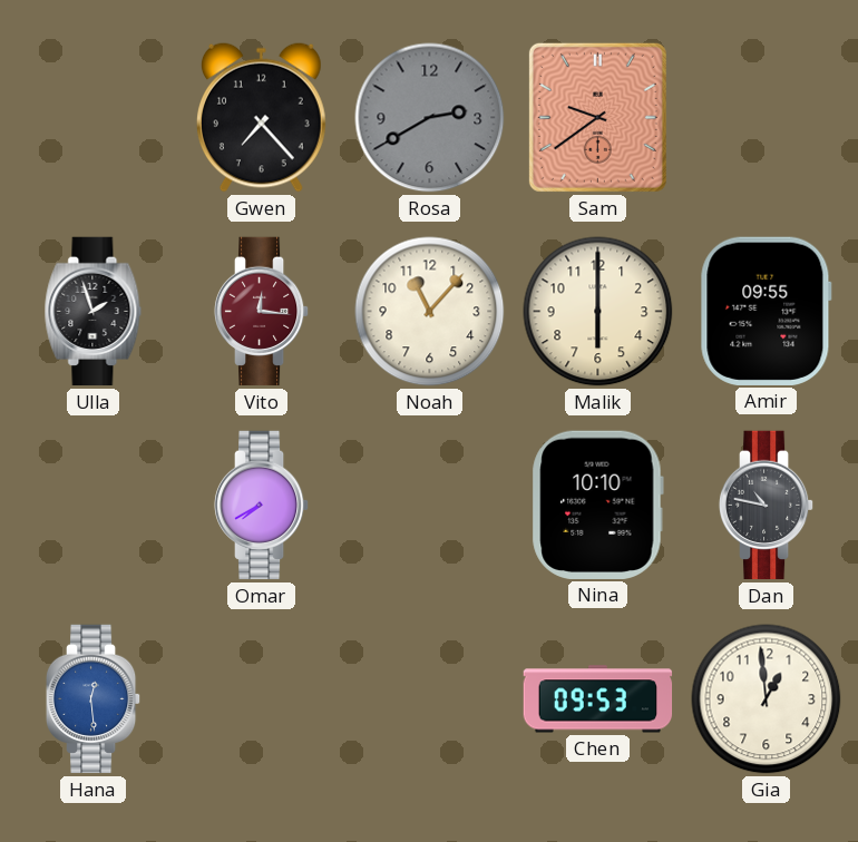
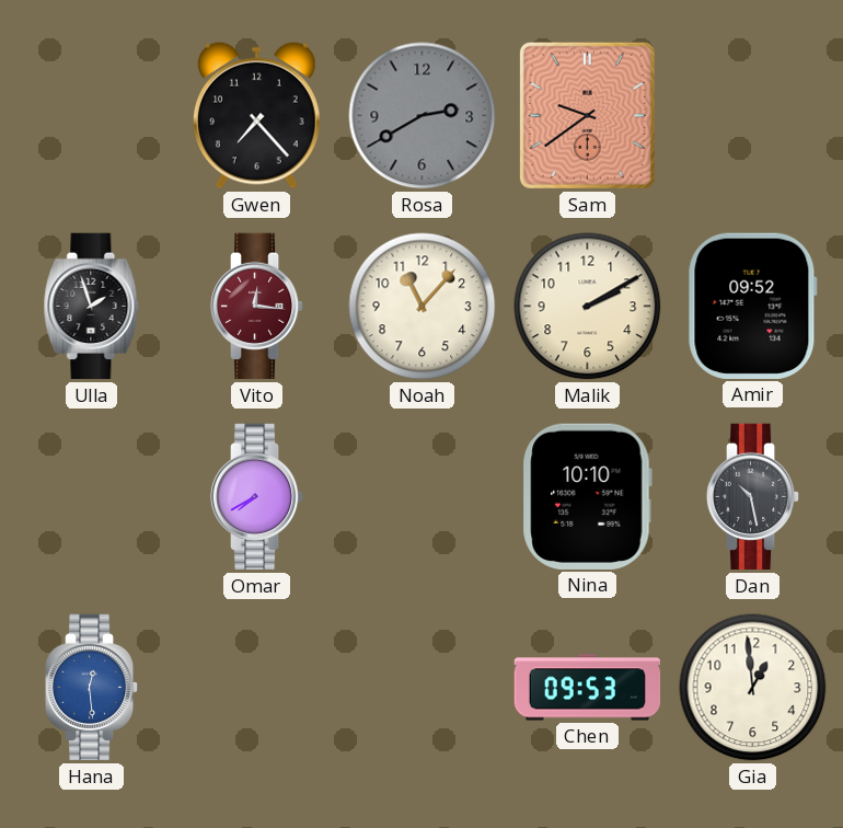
Malik: 6:00 -> 2:10 (588, 307)
Amir: 09:55 -> 09:52 (752, 306)
Dan: 10:47 -> 10:28 (753, 497)
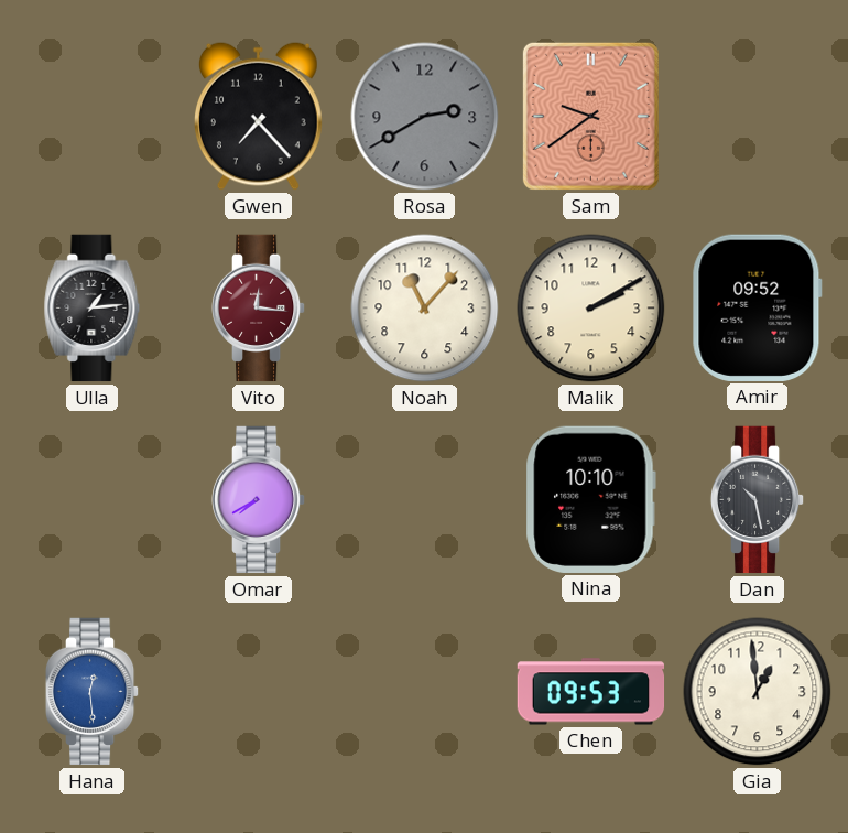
Ulla: 1:57 -> 1:14 (93, 309)
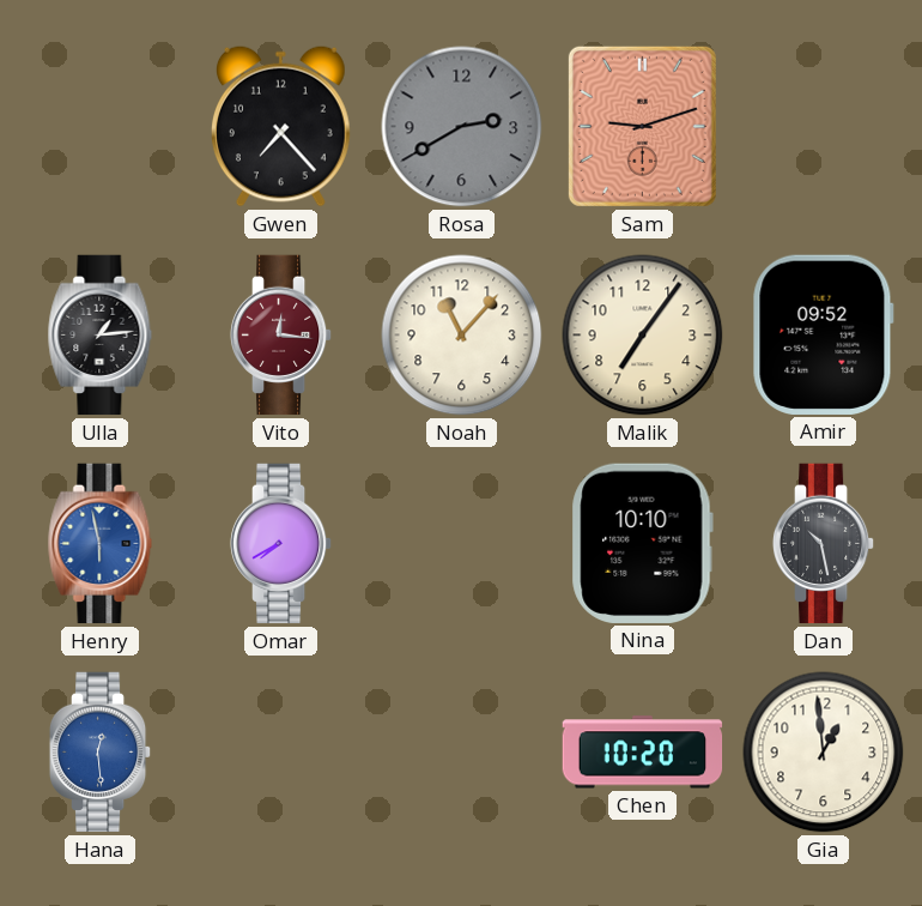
Sam: 9:39 -> 9:12 (642, 126)
Malik: 2:10 -> 7:06 (643, 336)
Henry: none -> 5:58 (101, 544)
Chen: 09:53 -> 10:20 (643, 753)
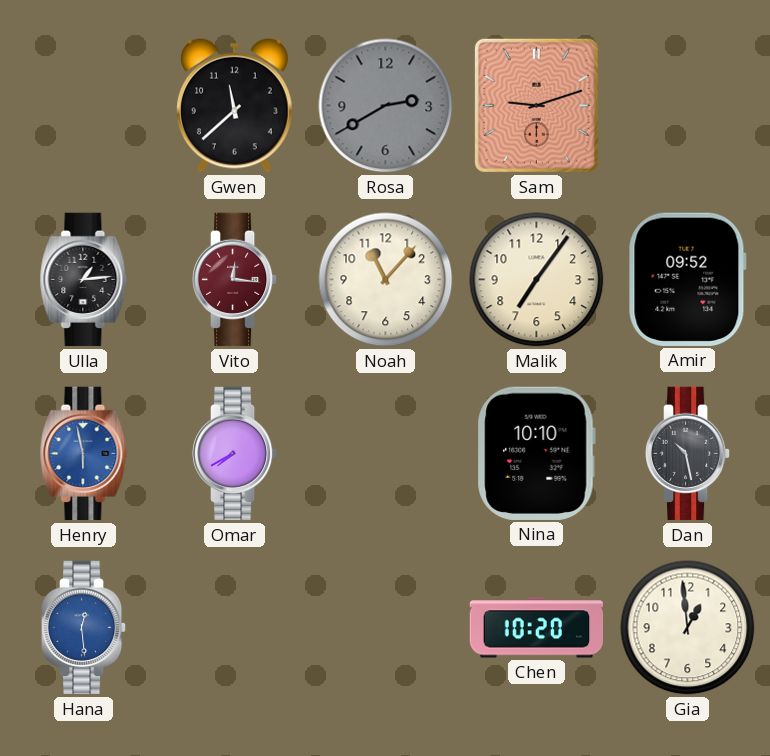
Gwen: 7:23 -> 11:38 (234, 105)
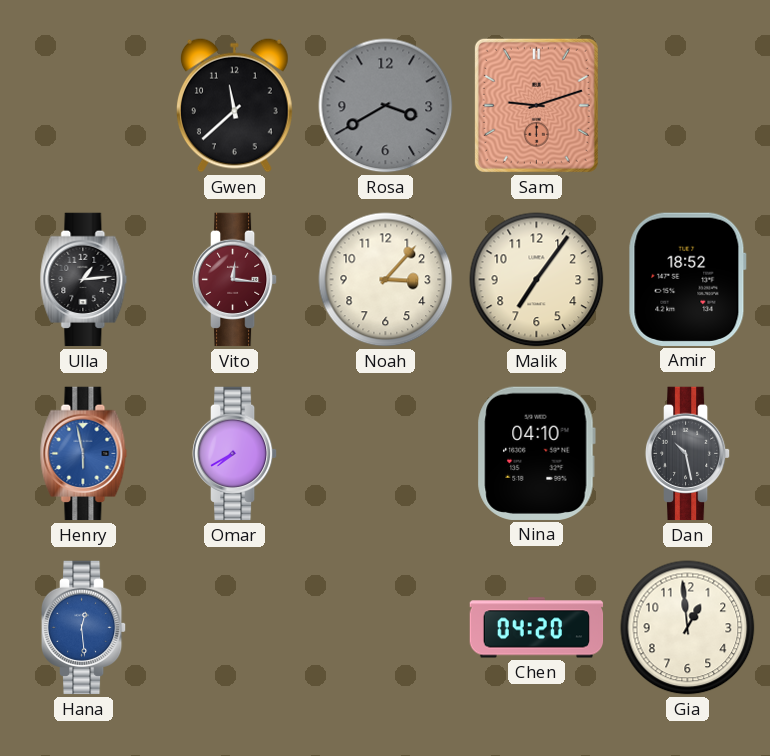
Rosa: 2:40 -> 3:40 (386, 106)
Noah: 11:07 -> 3:07 (386, 280)
Amir: 09:52 -> 18:52 (687, 279)
Nina: 10:10 -> 04:10 (536, 453)
Chen: 10:20 -> 04:20 (537, 628)
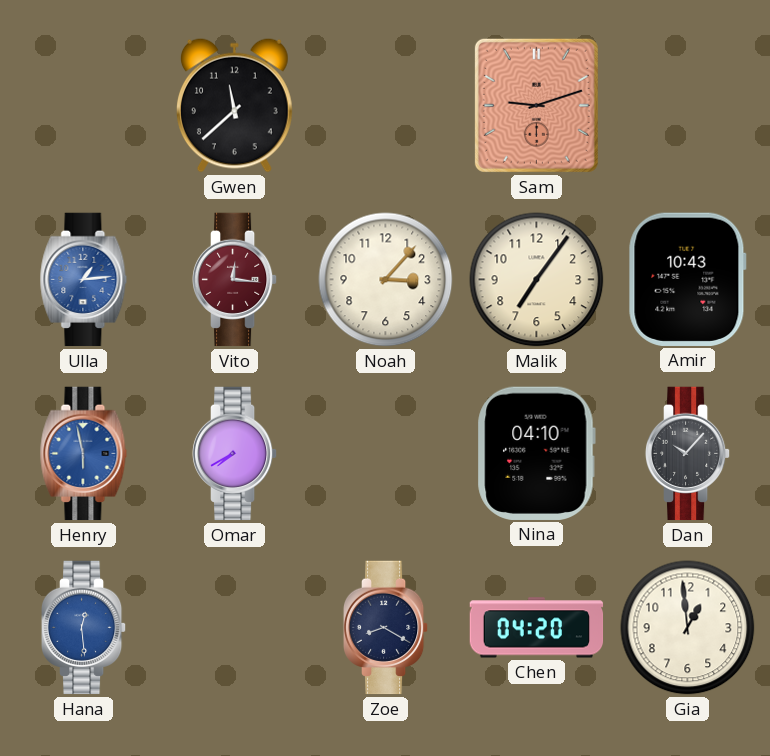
Rosa: 3:40 -> none (386, 106)
Ulla dial: black -> blue (84, 280)
Amir: 18:52 -> 10:43 (687, 279)
Dan: 10:28 -> 10:07 (688, 454)
Zoe: none -> 8:20 (386, 628)
